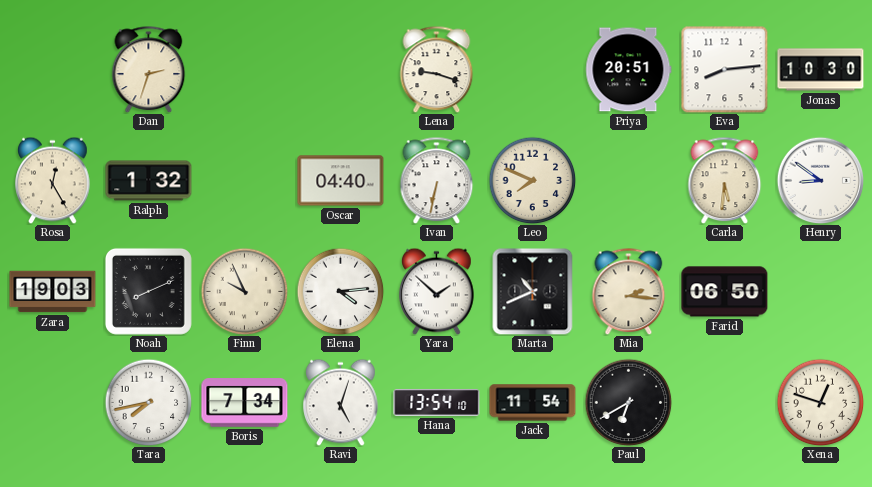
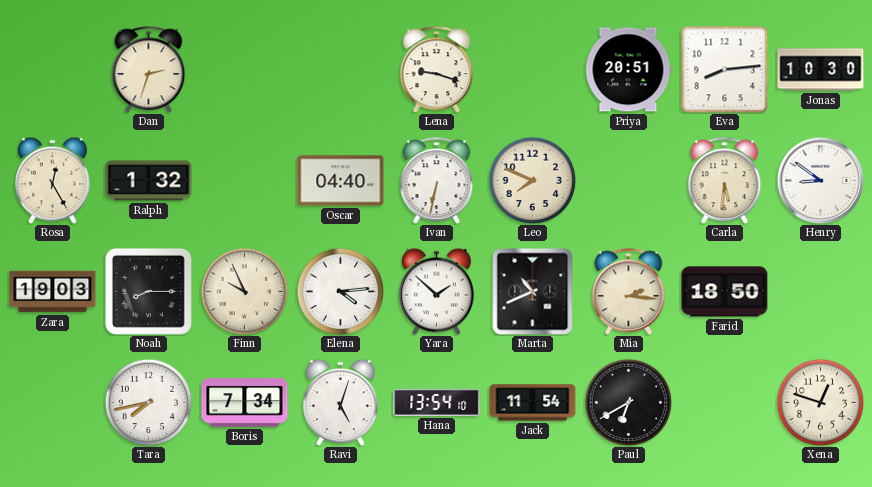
Noah: 8:11 -> 8:15 (148, 291)
Farid: 06:50 -> 18:50 (725, 292)
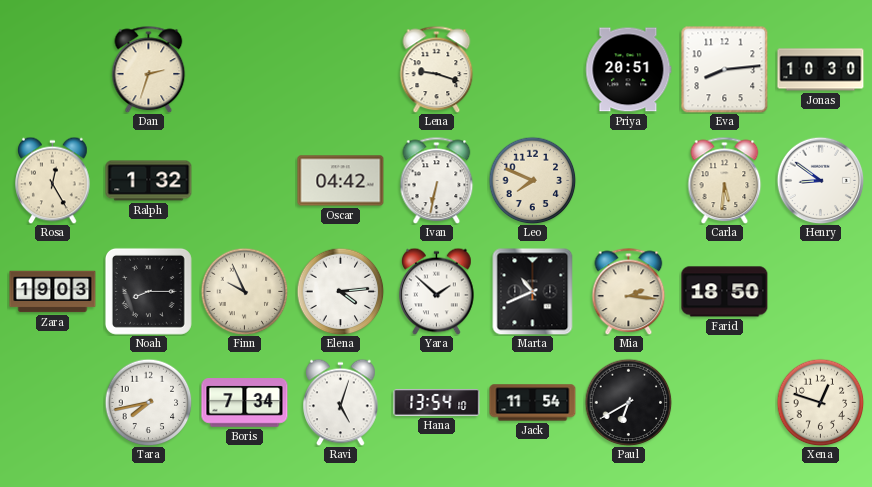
Oscar: 04:40 -> 04:42 (341, 181)
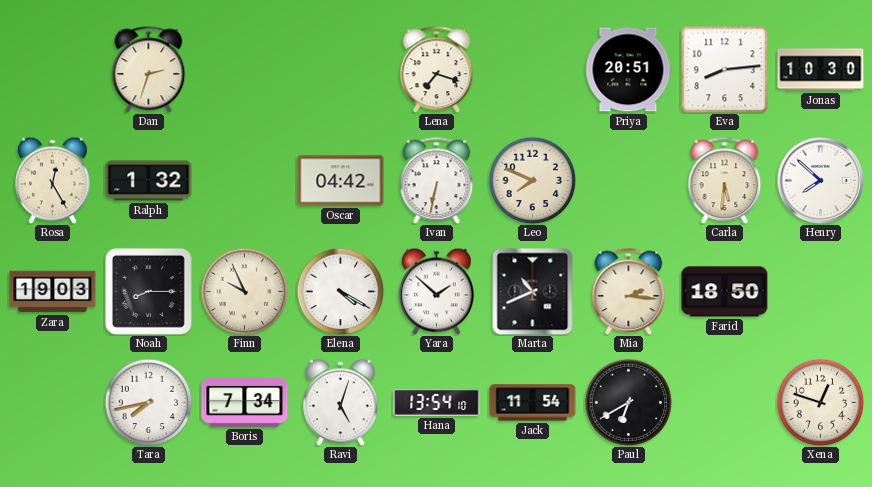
Lena: 9:18 -> 7:18 (437, 69)
Henry: 8:51 -> 7:52 (820, 180)
Elena: 4:14 -> 4:20 (340, 291)
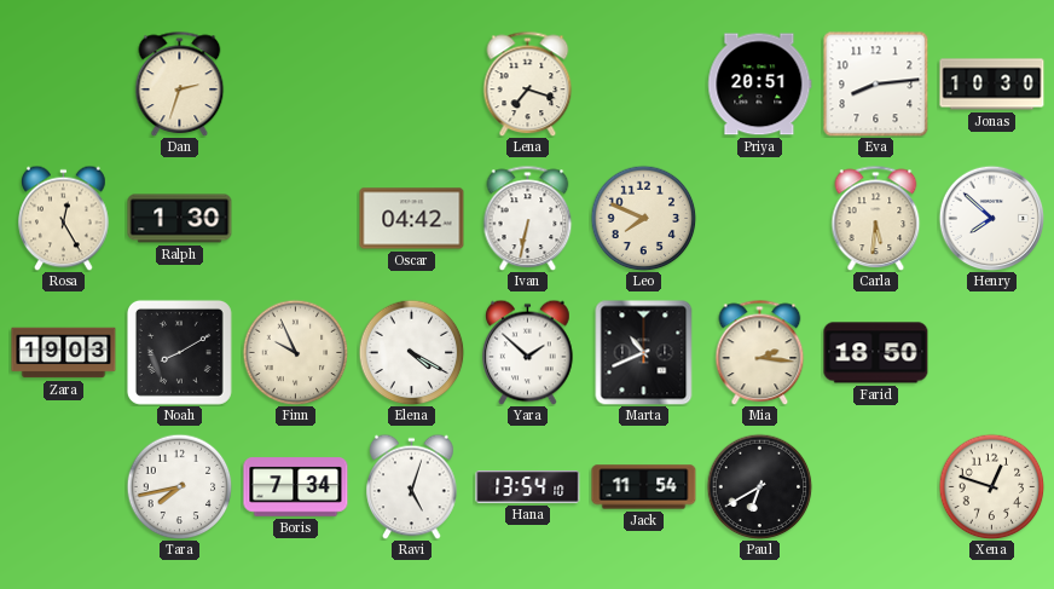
Ralph: 1:32 -> 1:30 (180, 219)
Noah: 8:15 -> 8:10 (179, 352)
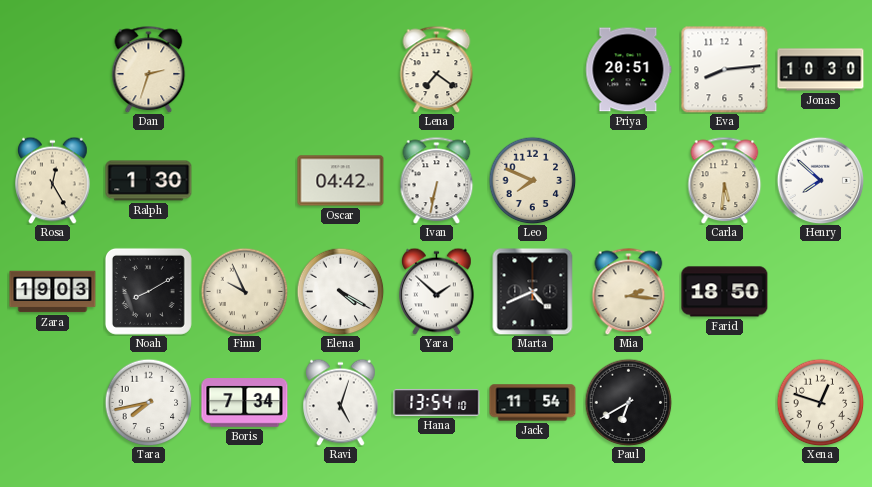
Lena: 7:18 -> 7:21 (437, 69)
Marta: 10:41 -> 4:41 (533, 291)
